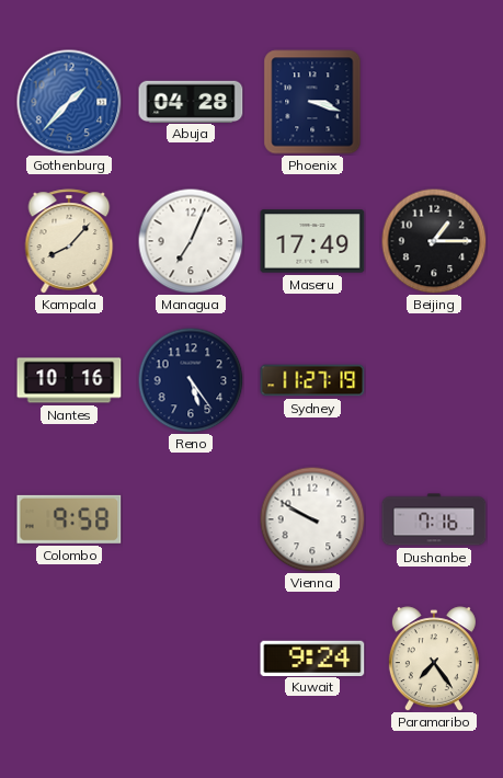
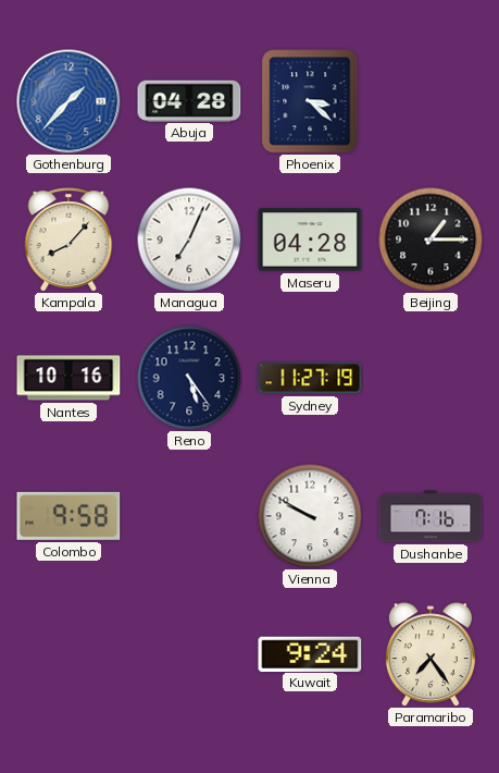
Phoenix: 3:18 -> 3:22 (310, 101)
Maseru: 17:49 -> 04:28 (310, 240)
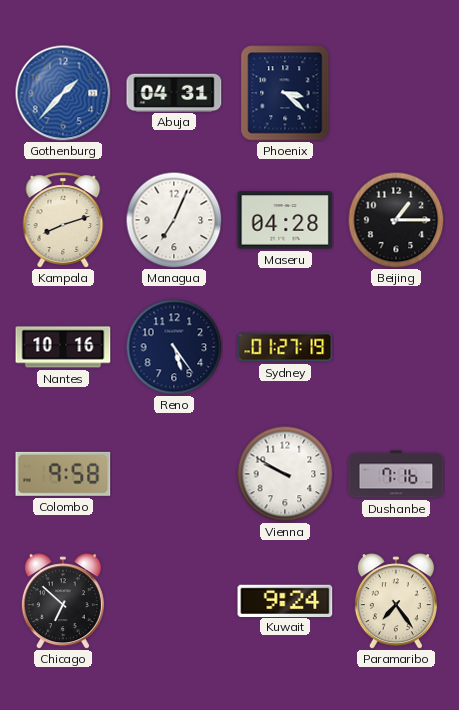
Abuja: 04:28 -> 04:31 (174, 92)
Kampala: 8:07 -> 8:12 (63, 220)
Sydney: 11:27 -> 01:27 (285, 347)
Chicago: none -> 6:52 (63, 601)
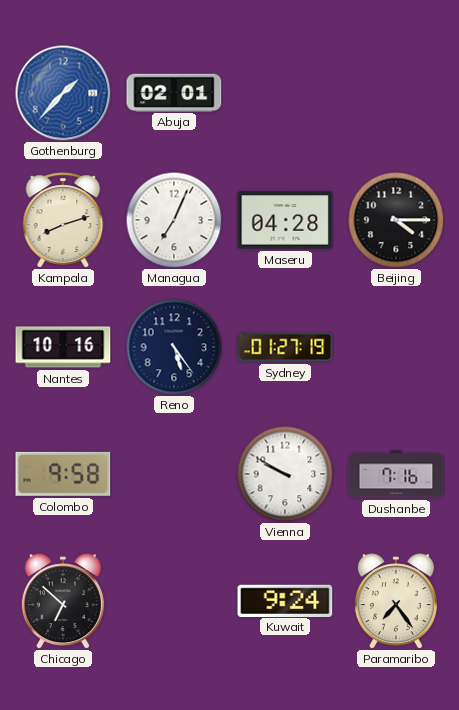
Abuja: 04:31 -> 02:01 (174, 92)
Phoenix: 3:22 -> none (285, 93)
Beijing: 1:15 -> 4:15 (396, 220)
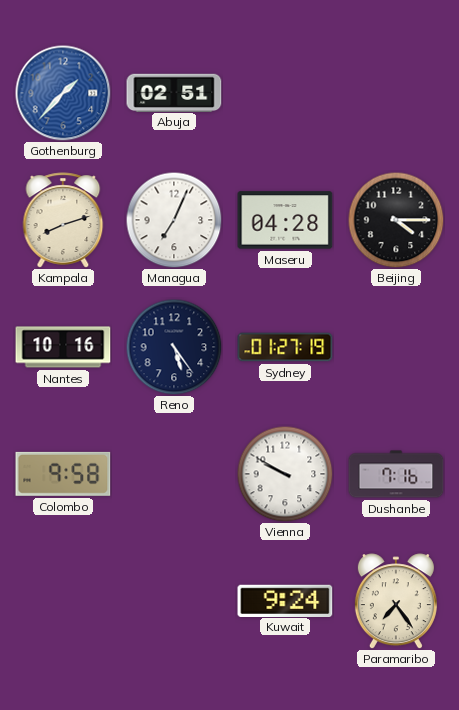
Abuja: 02:01 -> 02:51 (174, 92)
Chicago: 6:52 -> none (63, 601)
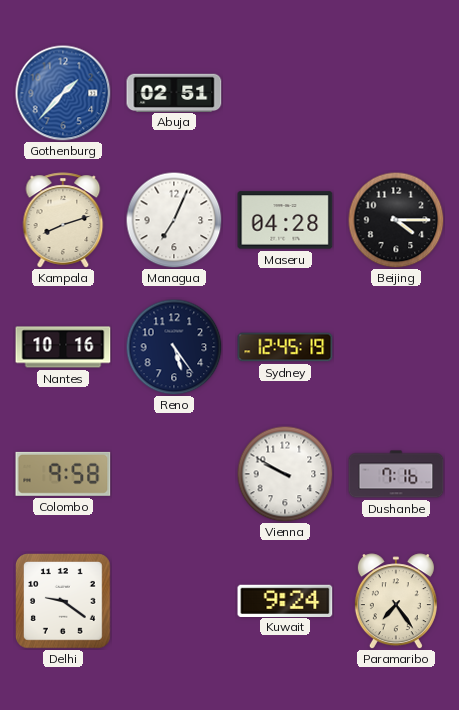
Sydney: 01:27 -> 12:45 (285, 347)
Delhi: none -> 9:21 (64, 602)
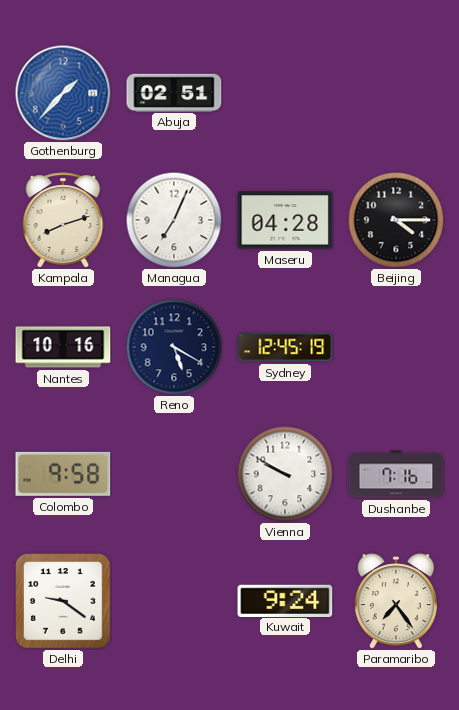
Reno: 5:24 -> 5:20 (174, 347)
